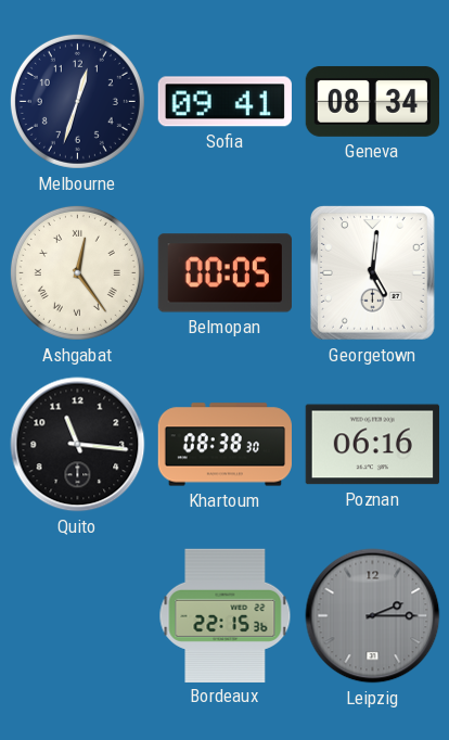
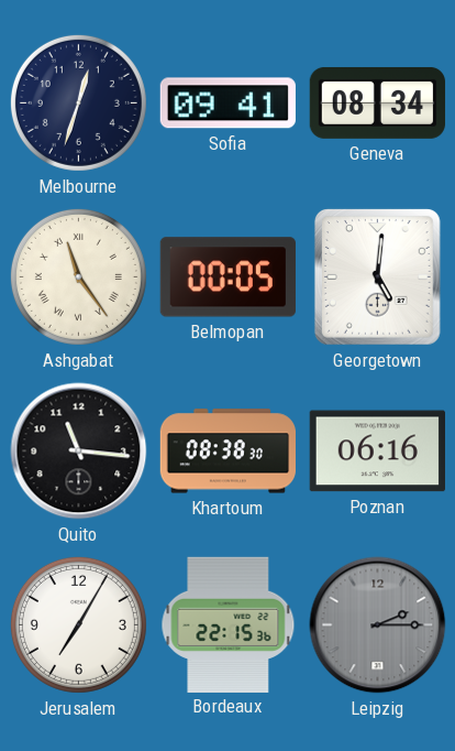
Ashgabat: 12:24 -> 11:24 (78, 276)
Jerusalem: none -> 7:05 (78, 624)
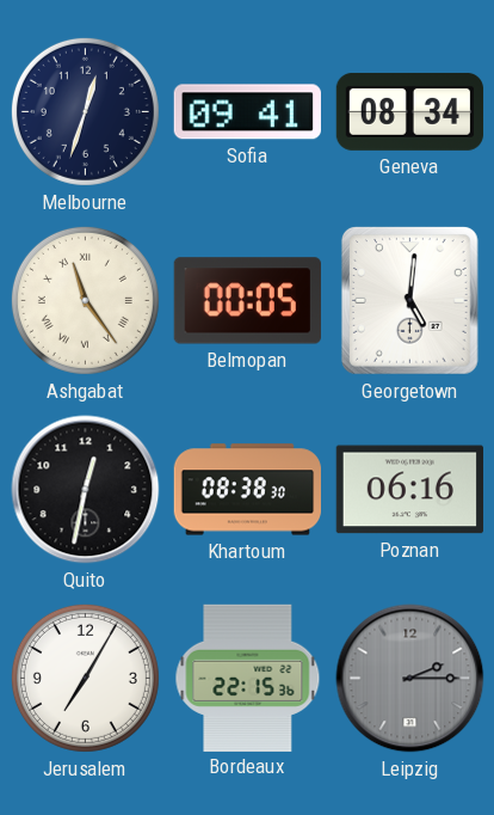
Quito: 11:16 -> 12:32 (86, 490)
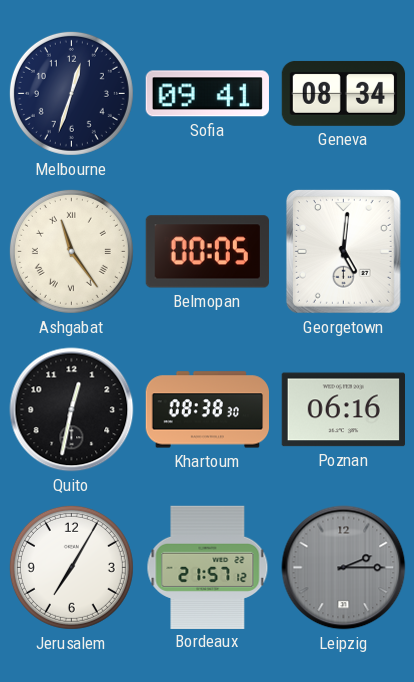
Bordeaux: 22:15 -> 21:57 (208, 567)
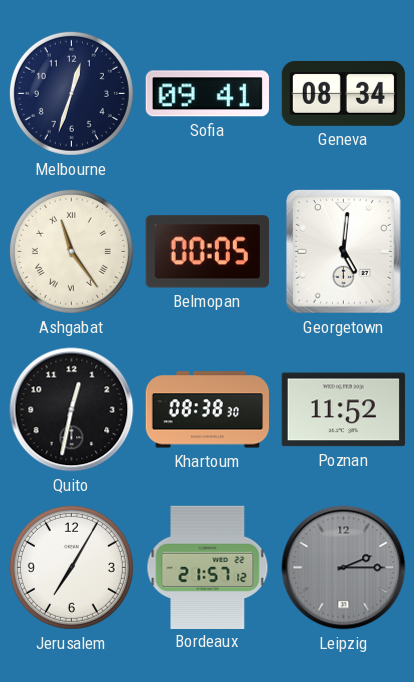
Poznan: 06:16 -> 11:52 (343, 410)
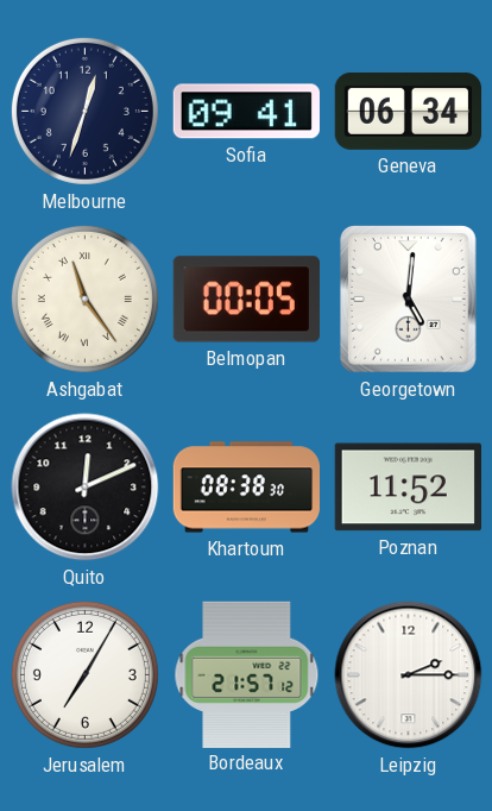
Geneva: 08:34 -> 06:34 (409, 111)
Quito: 12:32 -> 12:11 (86, 488)
Leipzig dial: grey -> white (409, 675)
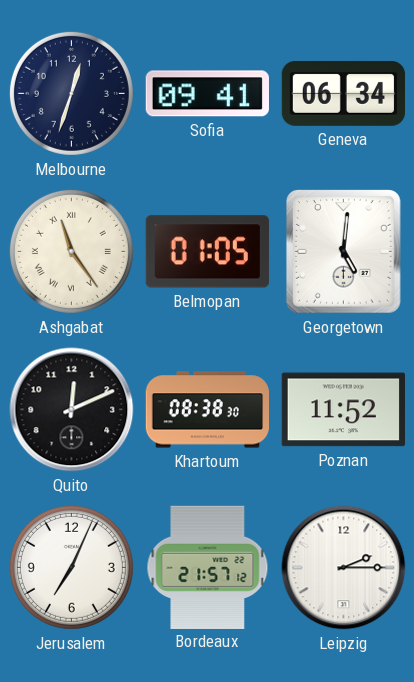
Belmopan: 00:05 -> 01:05 (207, 252)
Jerusalem: 7:05 -> 7:04 (71, 567)
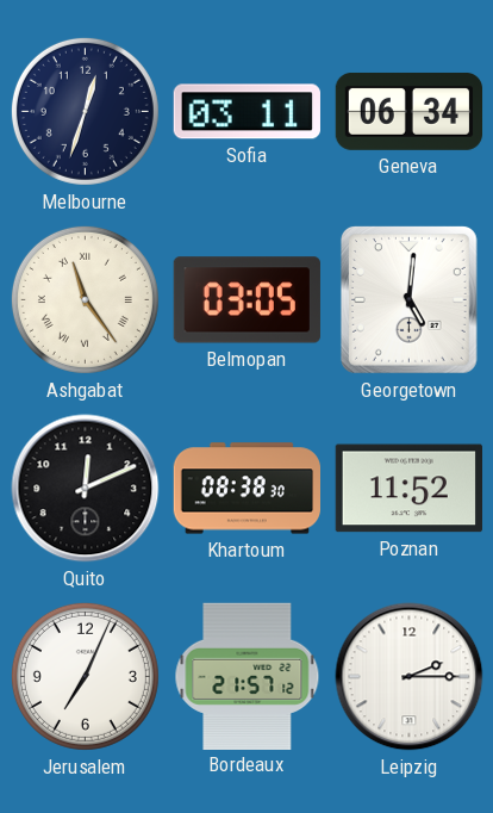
Sofia: 09:41 -> 03:11 (246, 112)
Belmopan: 01:05 -> 03:05 (246, 300)
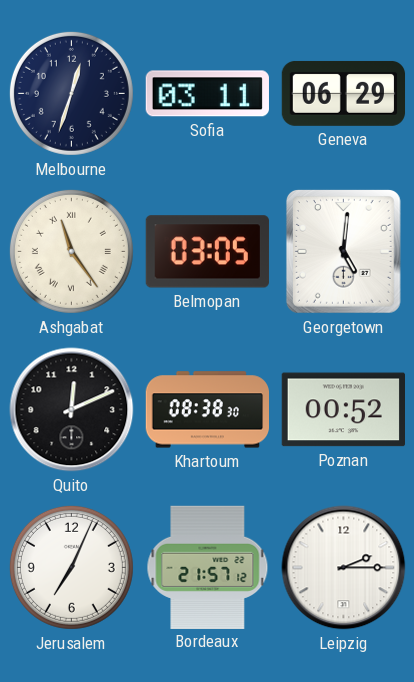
Geneva: 06:34 -> 06:29 (344, 93)
Poznan: 11:52 -> 00:52 (343, 410)
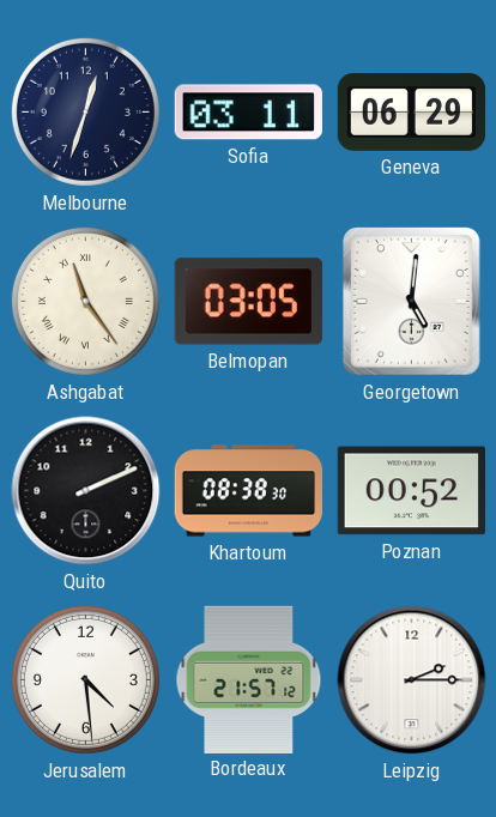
Quito: 12:11 -> 2:11 (86, 491)
Jerusalem: 7:04 -> 4:29 (85, 679)
